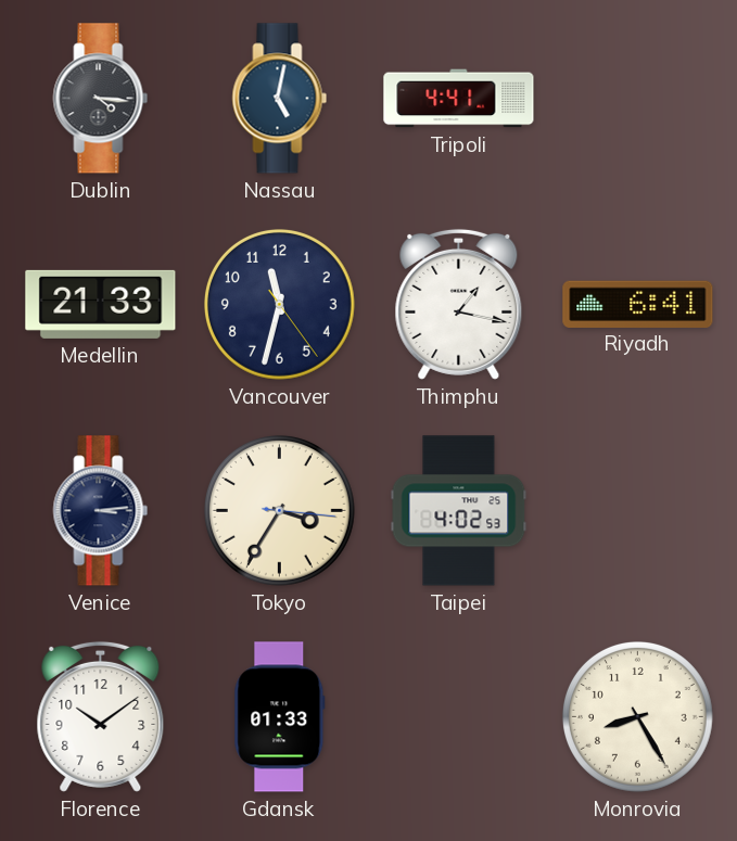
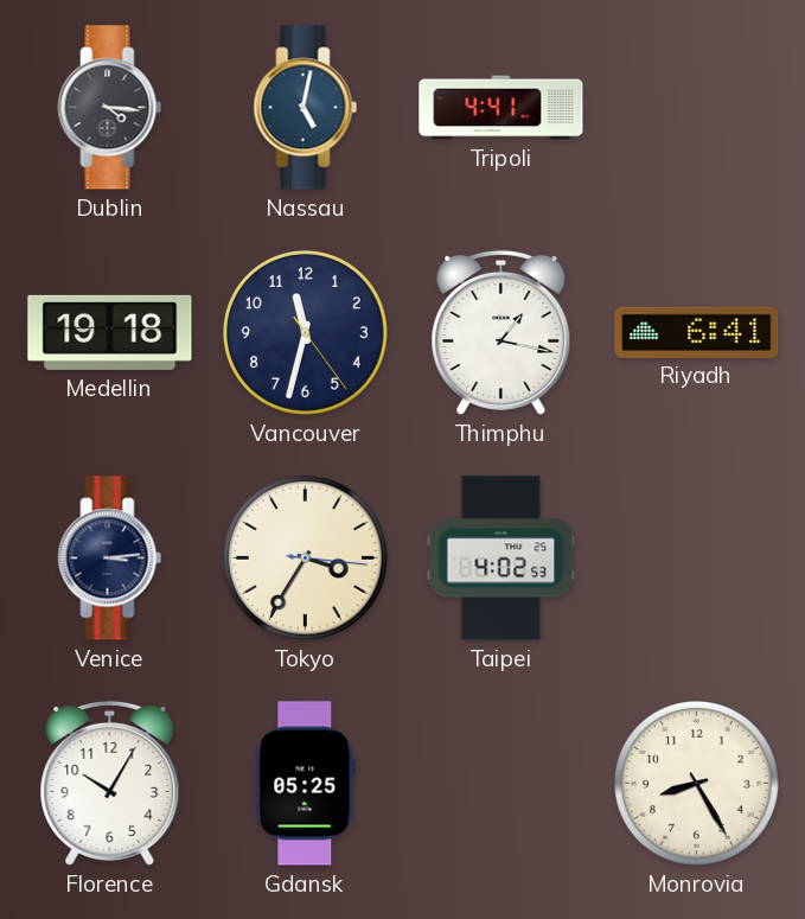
Medellin: 21:33 -> 19:18 (110, 332)
Florence: 10:09 -> 10:05 (110, 783)
Gdansk: 01:33 -> 05:25 (306, 784)
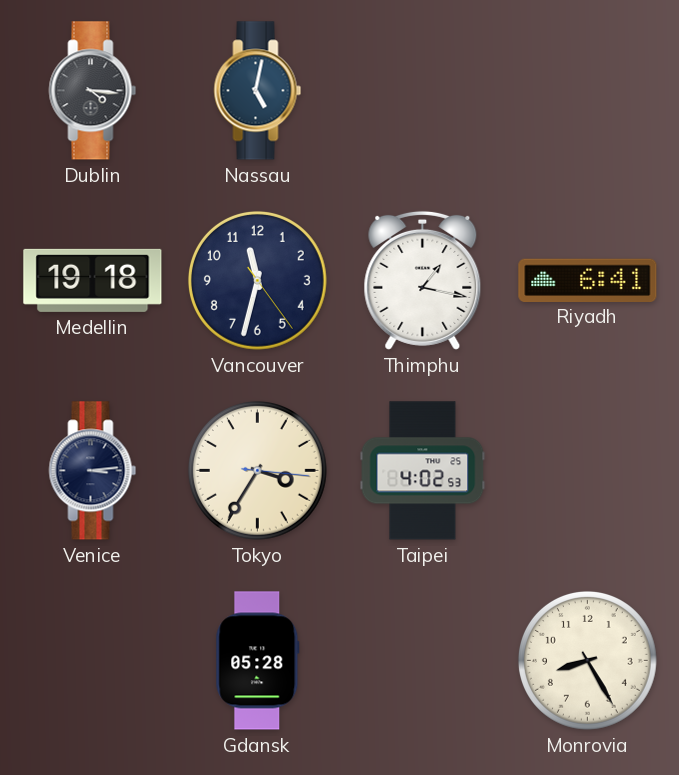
Tripoli: 4:41 -> none (501, 108)
Florence: 10:05 -> none (110, 783)
Gdansk: 05:25 -> 05:28 (258, 661)
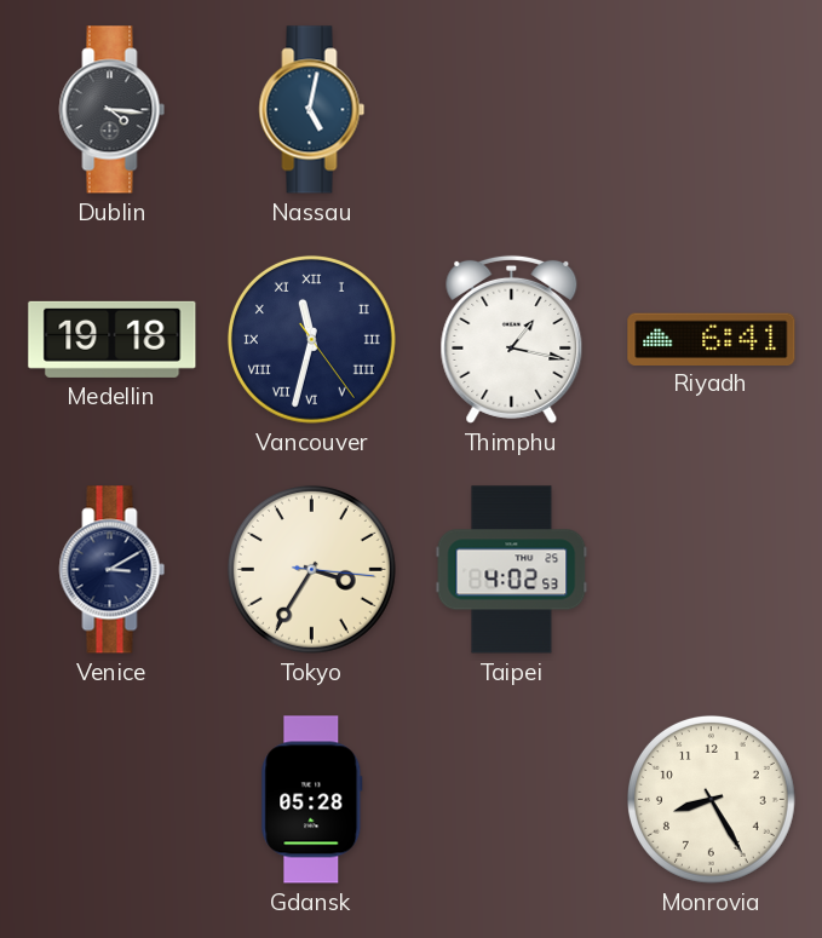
Vancouver numerals: Arabic -> Roman (311, 339)
Venice: 3:14 -> 3:10 (113, 570)
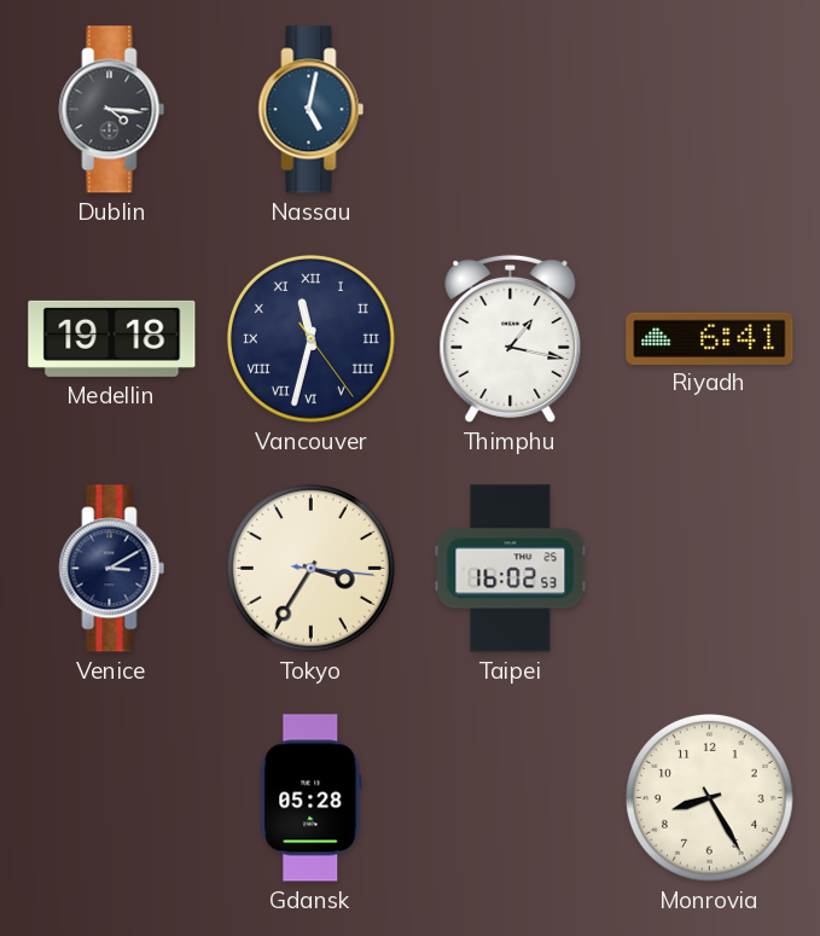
Taipei: 4:02 -> 16:02 (511, 569)
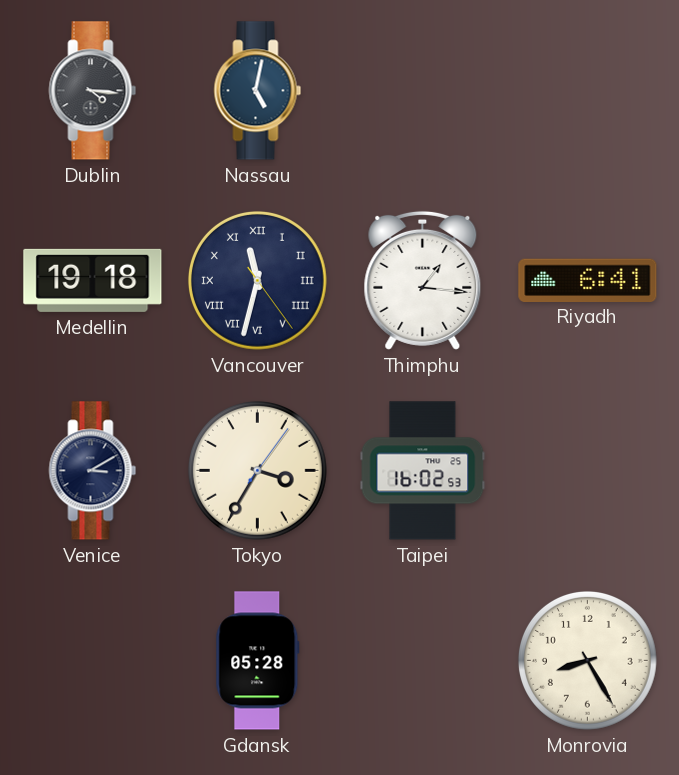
Thimphu: 1:17 -> 1:16 (423, 280)
Tokyo: 3:35:16 -> 3:35:06 (257, 470)
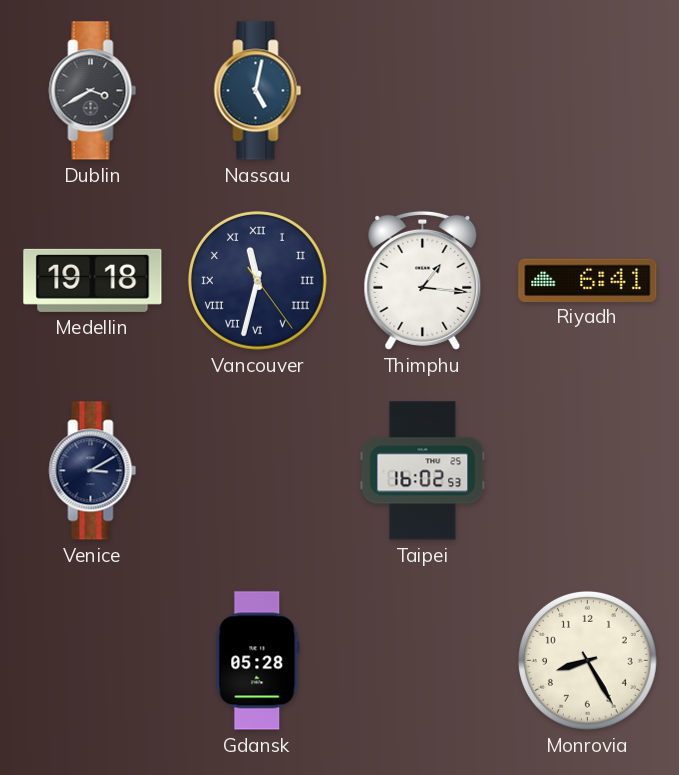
Dublin: 4:16 -> 3:40 (93, 91)
Tokyo: 3:35 -> none (257, 470)
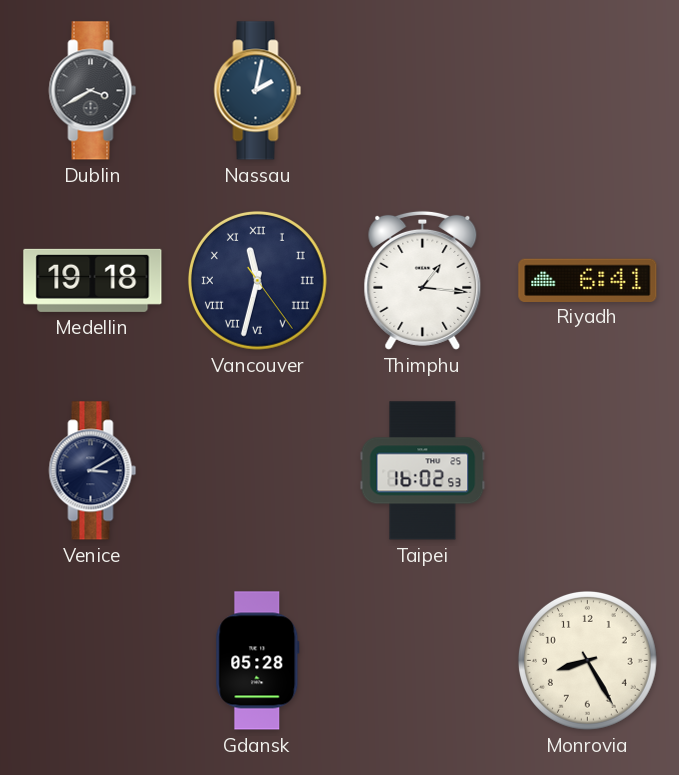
Nassau: 5:02 -> 2:02 (258, 91)
